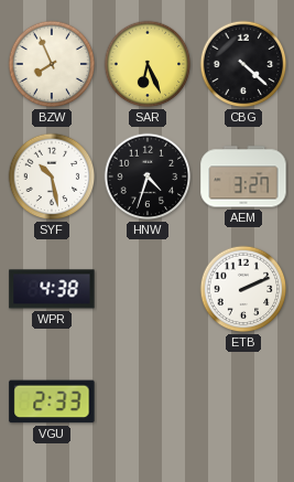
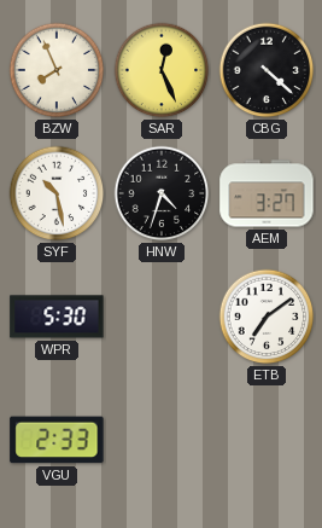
SAR: 6:26 -> 12:26 (162, 70)
WPR: 4:38 -> 5:30 (57, 317)
ETB: 2:11 -> 7:09 (267, 317)
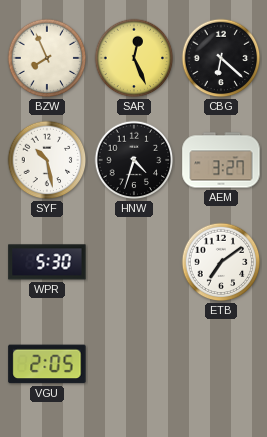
CBG: 4:22 -> 6:22 (221, 58)
VGU: 2:33 -> 2:05 (47, 364)
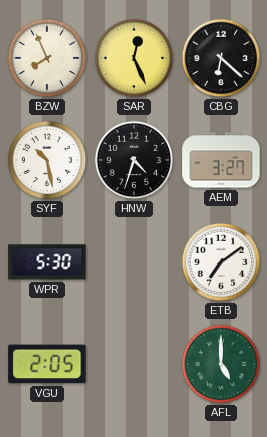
AFL: none -> 5:00 (221, 364)
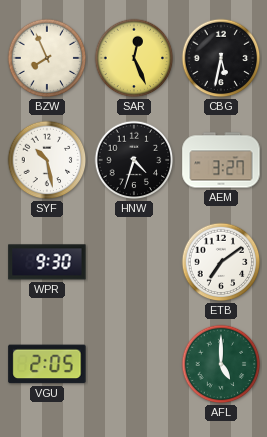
CBG: 6:22 -> 5:32 (221, 58)
WPR: 5:30 -> 9:30 (47, 262)
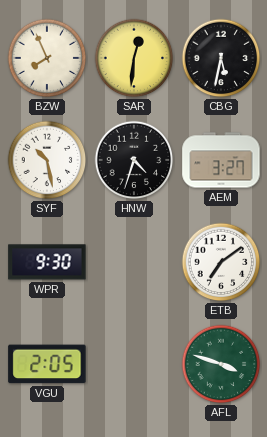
SAR: 12:26 -> 12:31 (134, 58)
AFL: 5:00 -> 3:48 (221, 364)
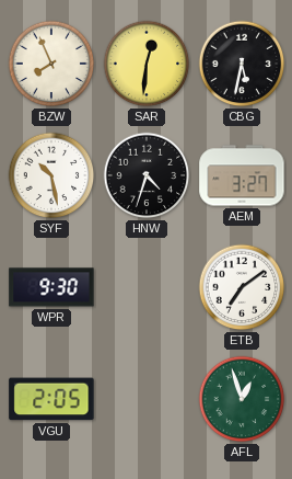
AFL: 3:48 -> 12:57 (242, 399)
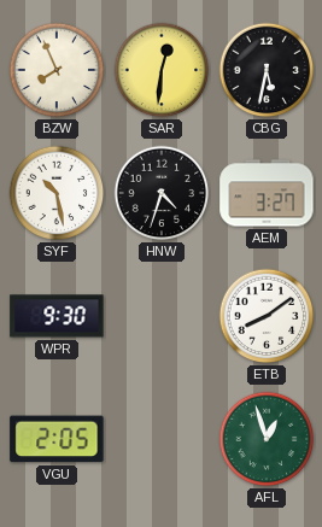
ETB: 7:09 -> 8:09 (267, 316)
